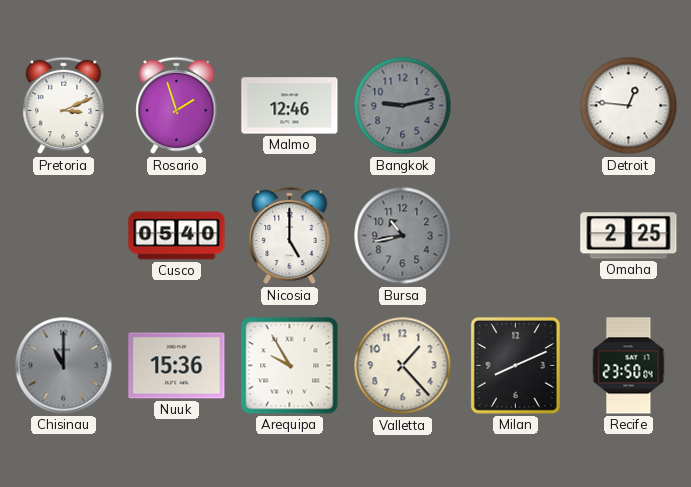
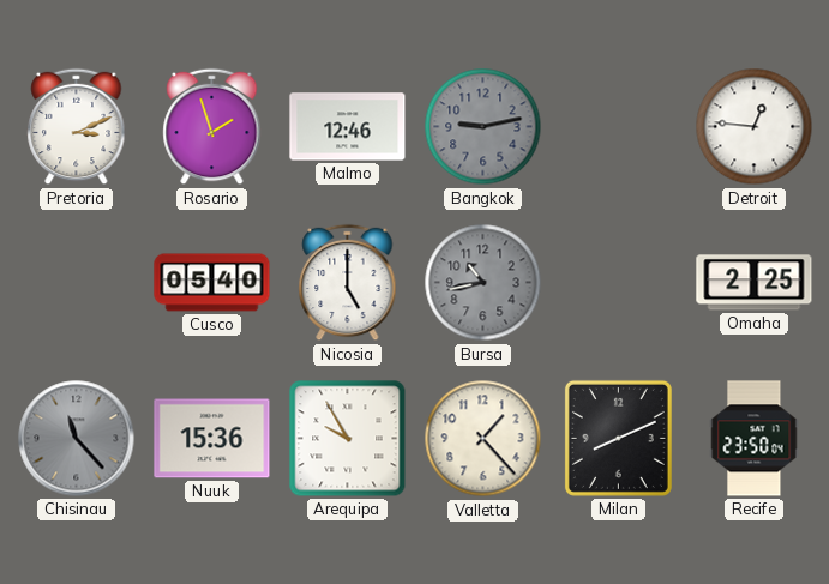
Chisinau: 11:00 -> 11:23 (77, 439)
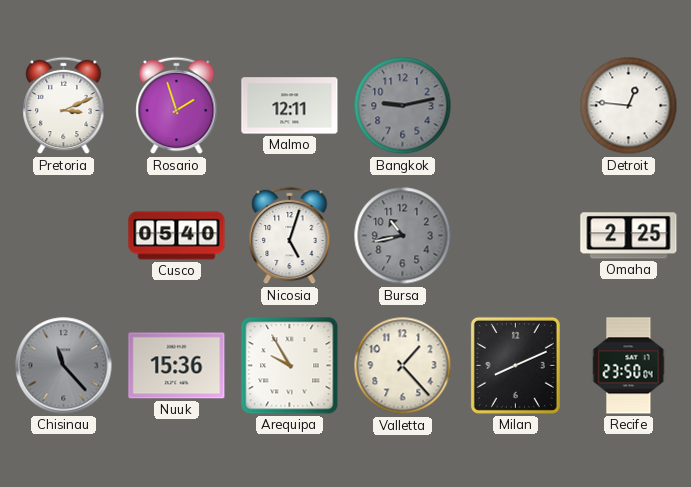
Malmo: 12:46 -> 12:11 (290, 106)
Nicosia: 5:00 -> 5:03 (290, 236)
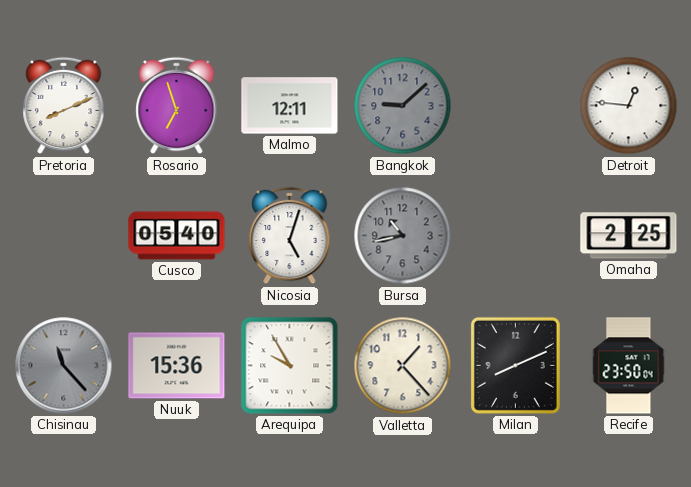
Pretoria: 3:11 -> 8:11 (64, 106)
Rosario: 1:57 -> 6:57 (177, 106)
Bangkok: 9:13 -> 9:08 (403, 106)
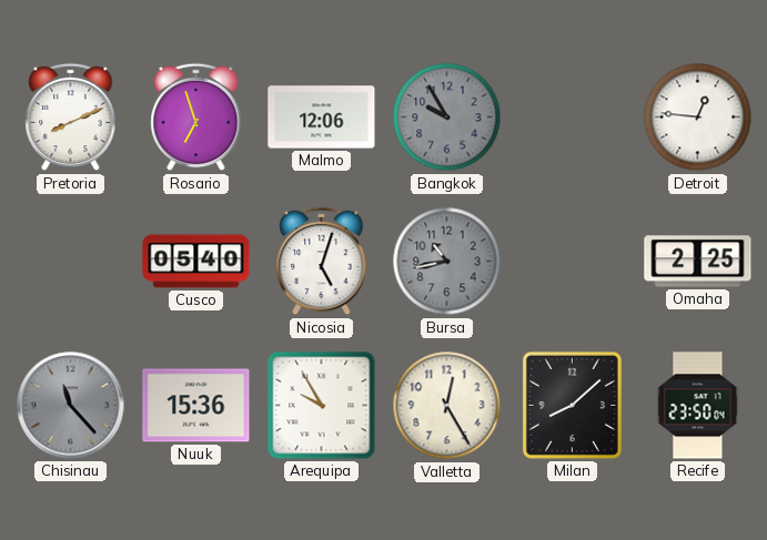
Malmo: 12:11 -> 12:06 (322, 118)
Bangkok: 9:08 -> 9:55 (447, 118)
Valletta: 1:23 -> 12:25 (447, 406)
Milan: 8:11 -> 8:08 (572, 405)
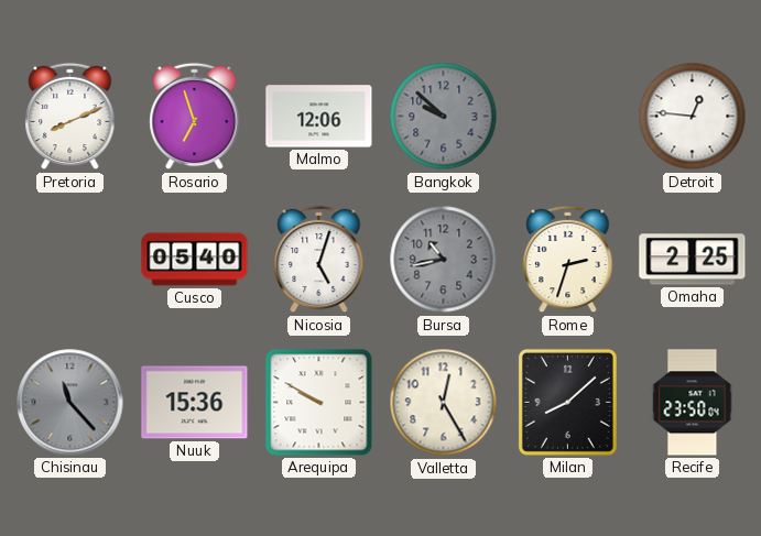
Bangkok: 9:55 -> 9:52 (444, 117)
Rome: none -> 2:33 (568, 260)
Arequipa: 9:55 -> 9:50 (319, 403)
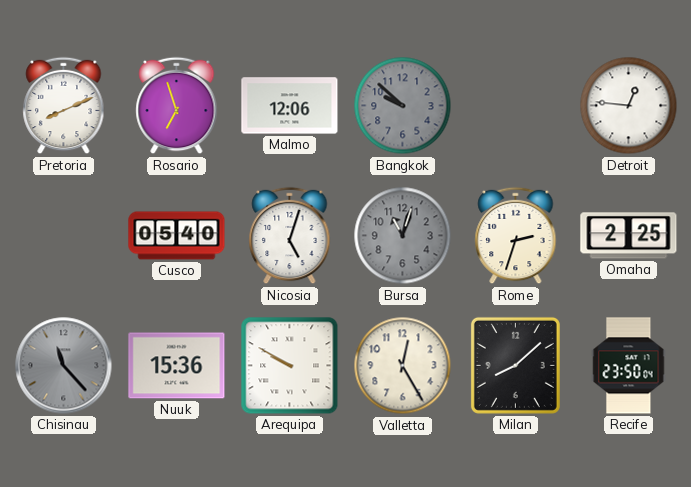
Bursa: 10:43 -> 11:03 (403, 236)
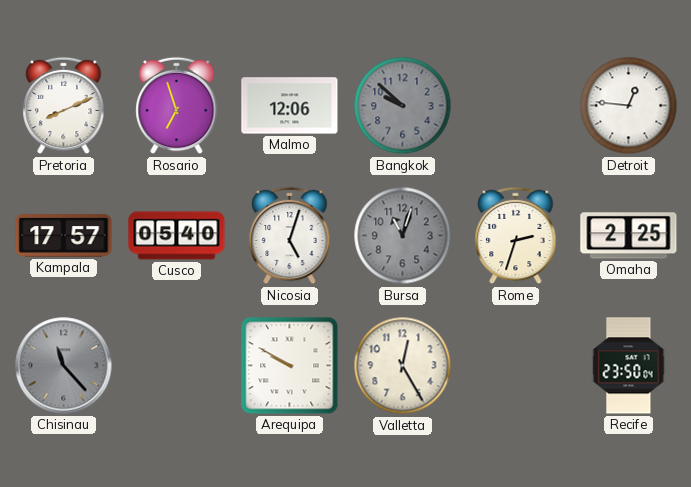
Kampala: none -> 17:57 (64, 236)
Nuuk: 15:36 -> none (177, 366)
Milan: 8:08 -> none (515, 365)
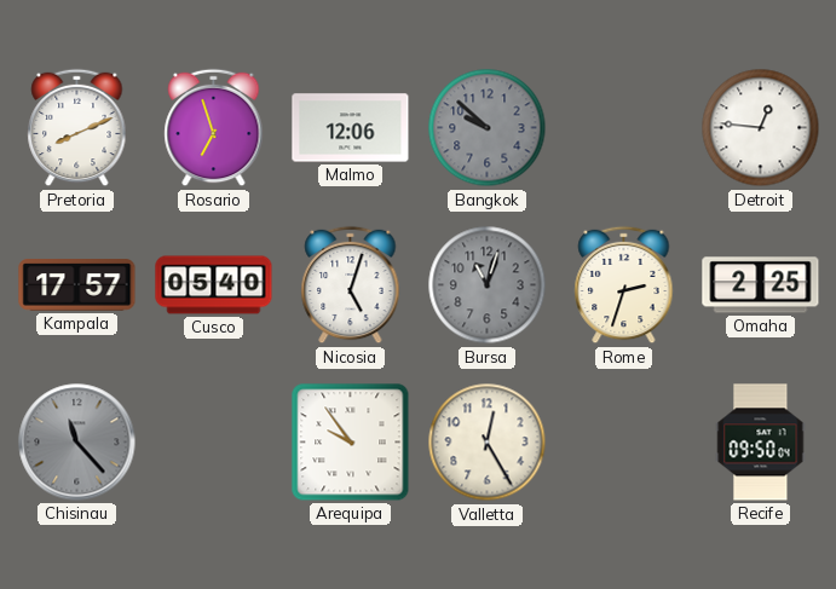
Arequipa: 9:50 -> 9:54 (351, 443)
Recife: 23:50 -> 09:50 (761, 443)
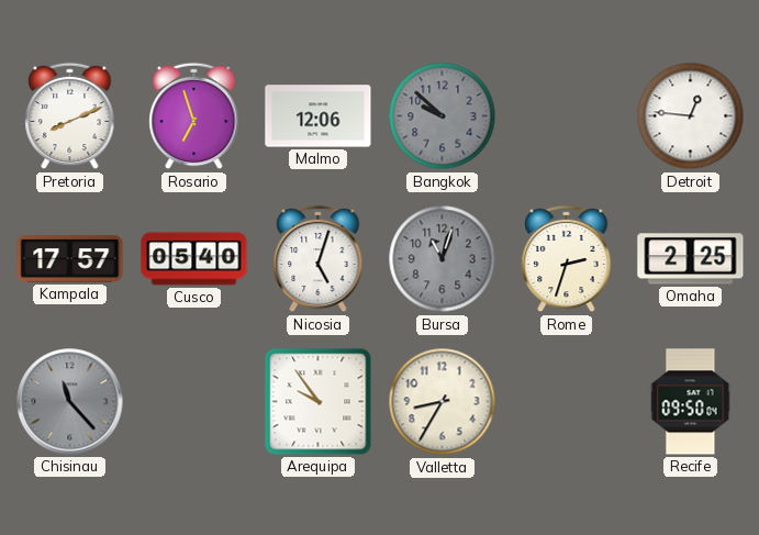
Valletta: 12:25 -> 8:35 (443, 402)
